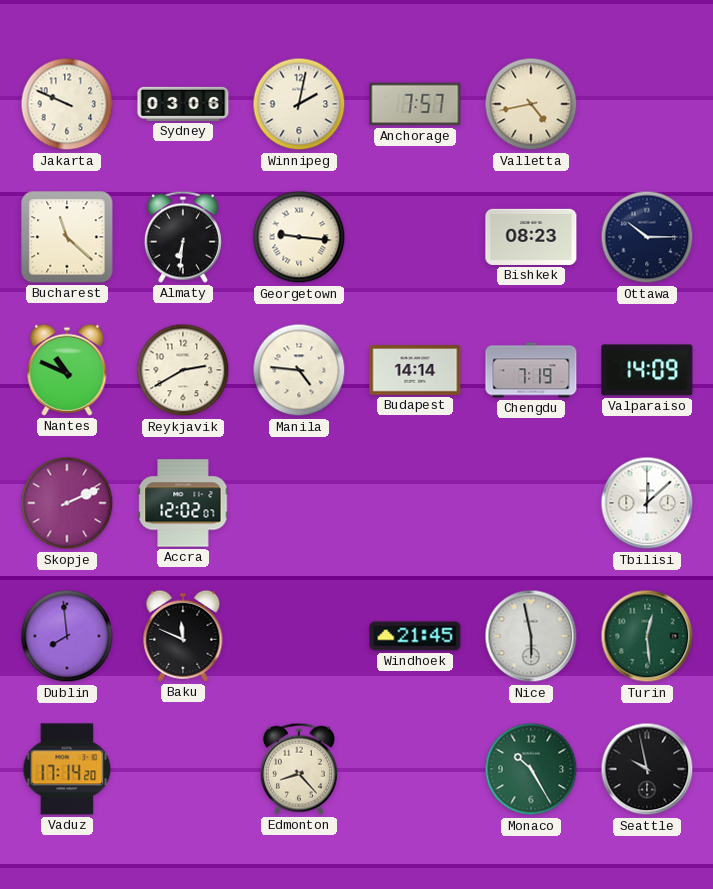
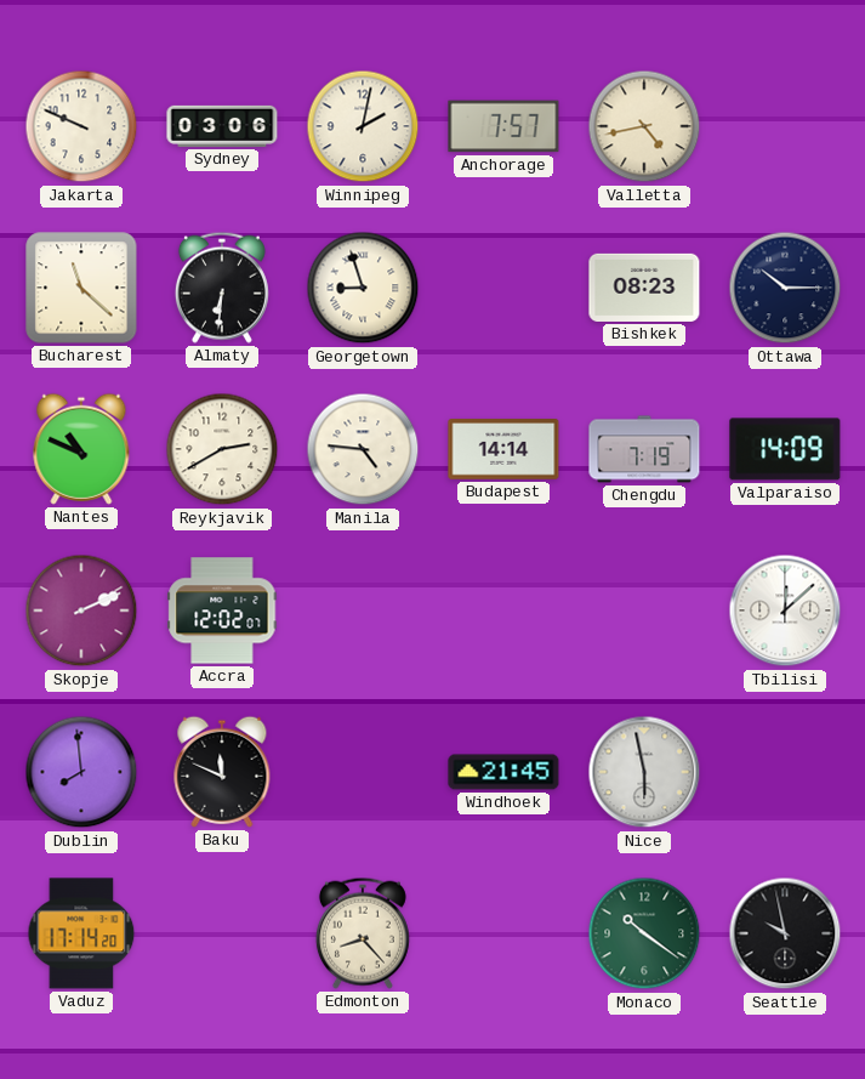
Georgetown: 9:16 -> 8:57 (363, 288)
Turin: 12:29 -> none (647, 636)
Monaco: 10:25 -> 10:21 (644, 933)
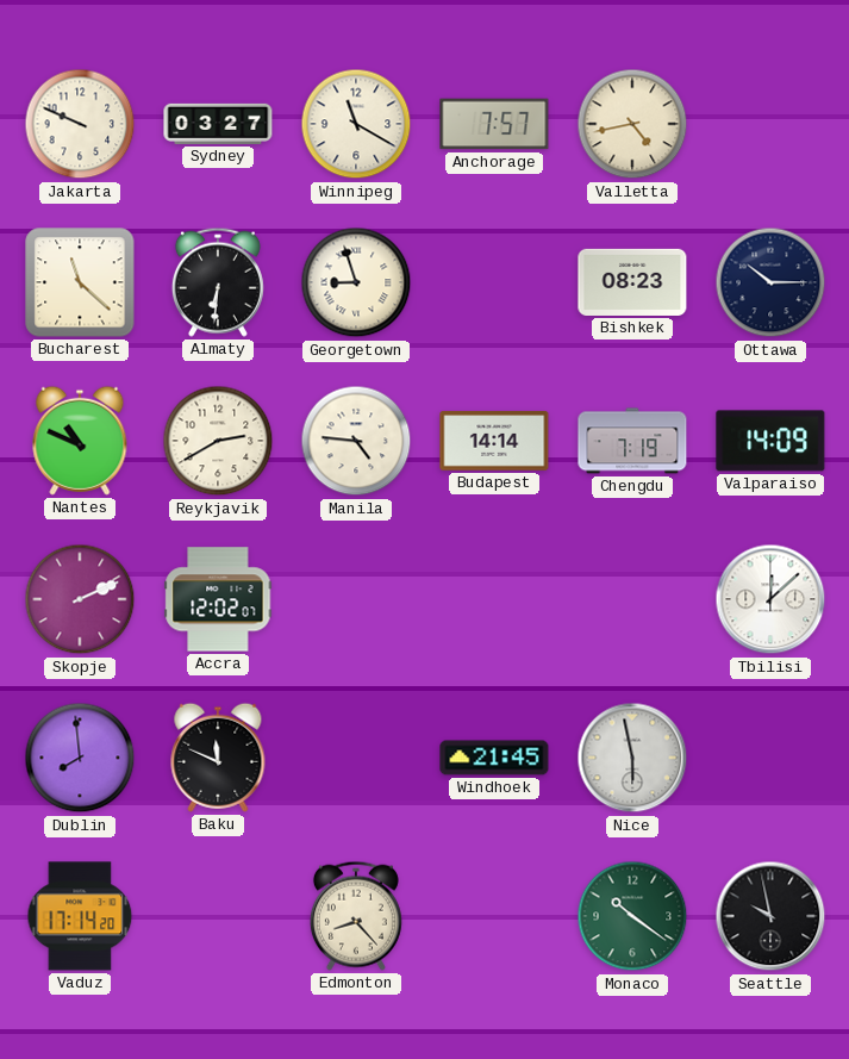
Sydney: 03:06 -> 03:27 (218, 124)
Winnipeg: 2:02 -> 11:20 (356, 124)
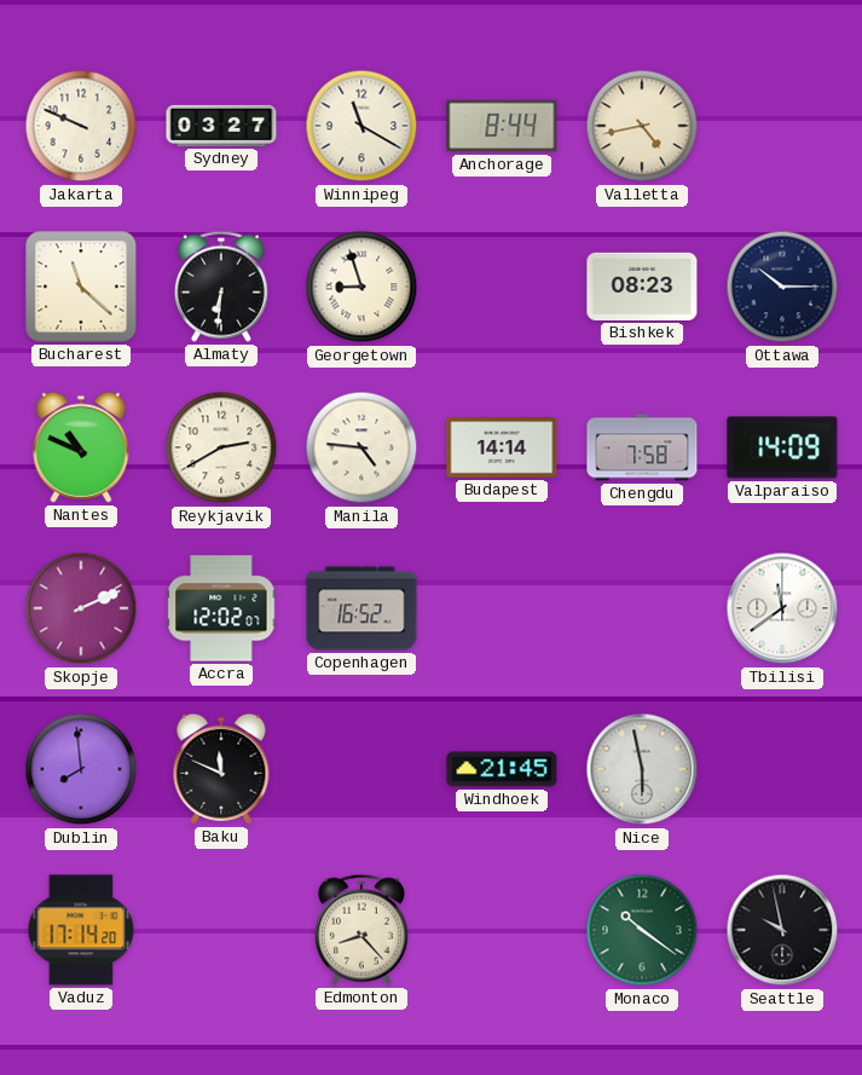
Anchorage: 7:57 -> 8:44 (502, 126)
Chengdu: 7:19 -> 7:58 (642, 447)
Copenhagen: none -> 16:52 (361, 608)
Tbilisi: 12:08 -> 11:39 (782, 608)
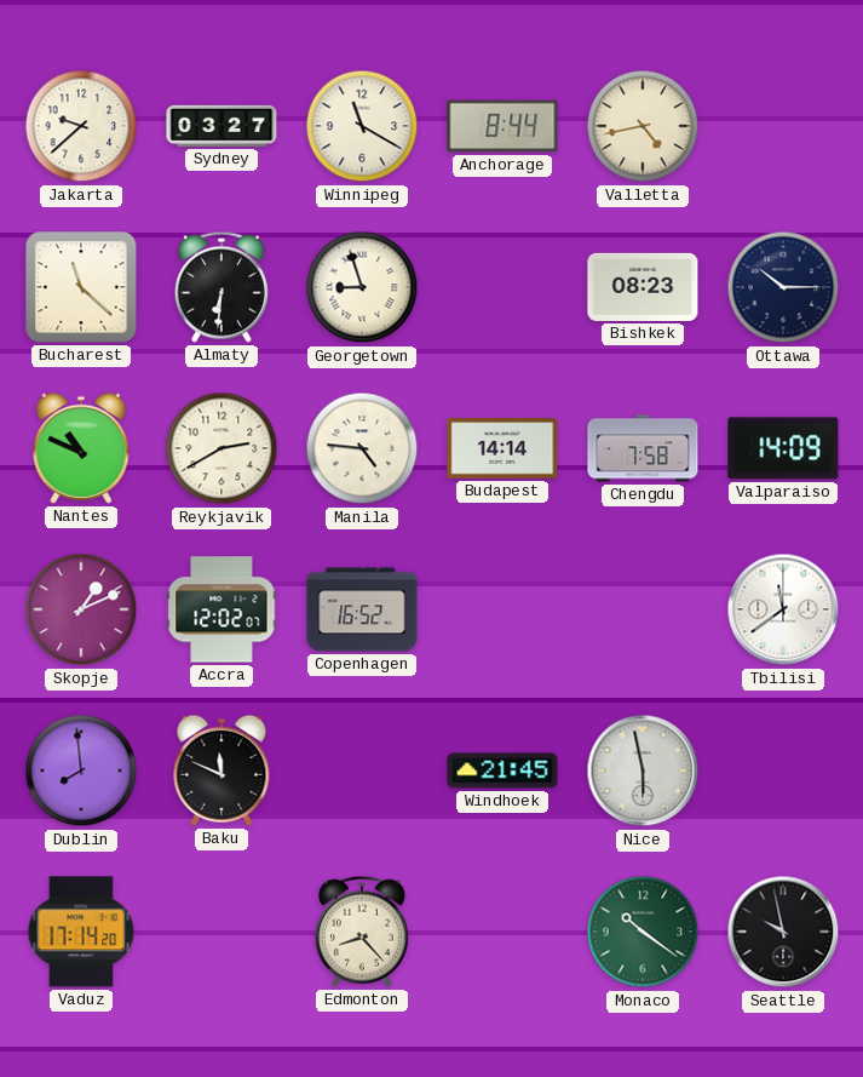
Jakarta: 9:49 -> 9:38 (81, 126)
Skopje: 2:11 -> 1:11 (81, 609)
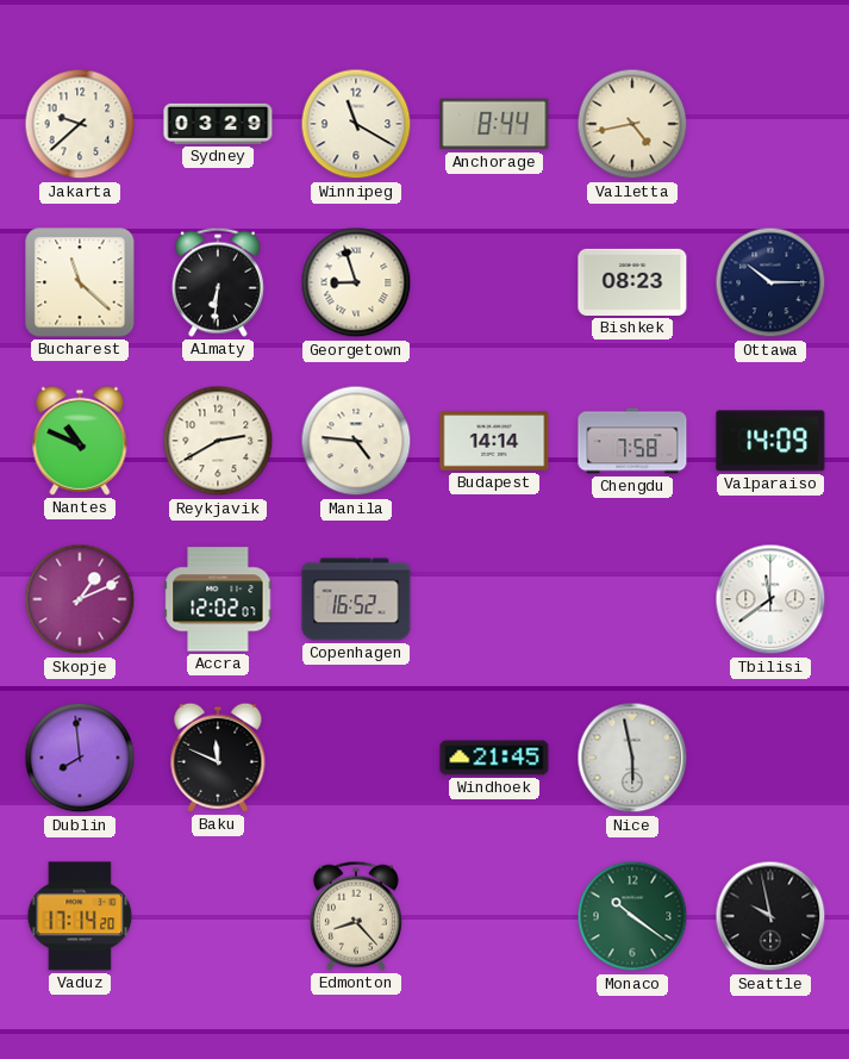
Sydney: 03:27 -> 03:29 (218, 124)
